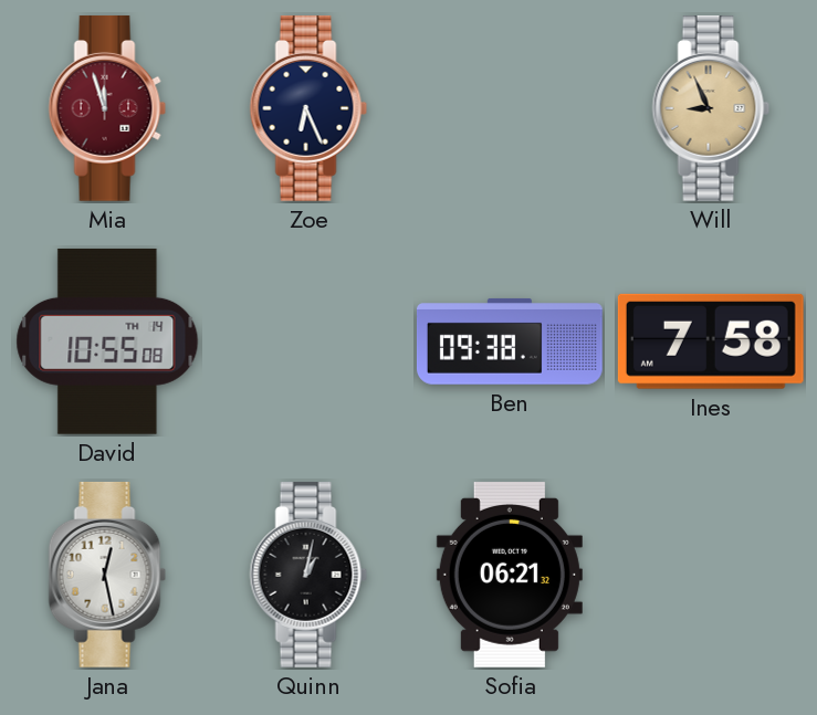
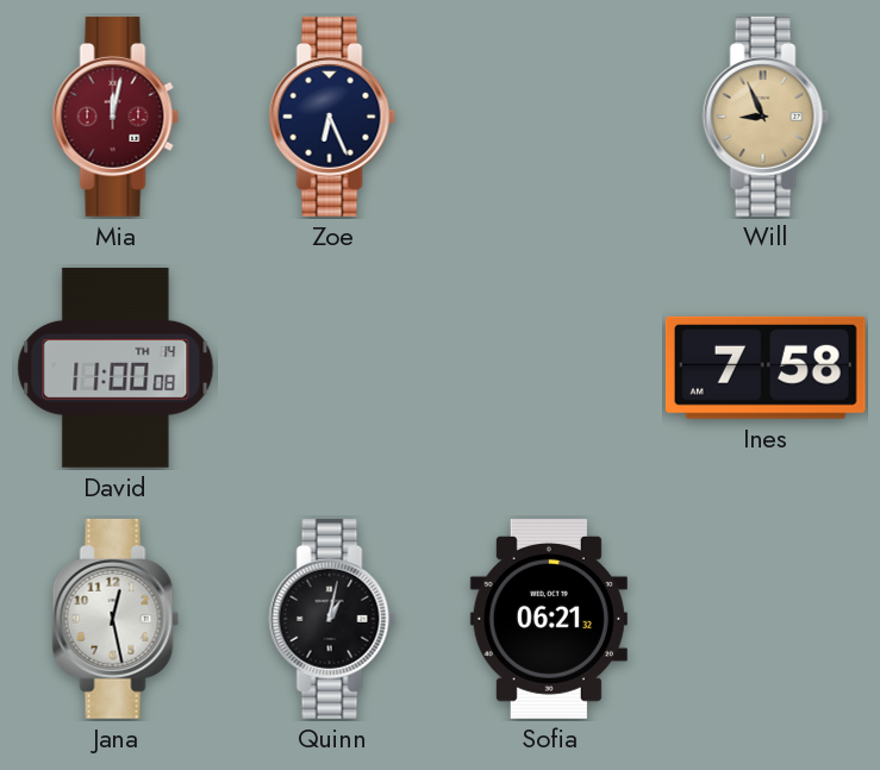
Mia: 11:57 -> 12:02 (116, 117)
David: 10:55 -> 11:00 (116, 368)
Ben: 09:38 -> none (510, 341)
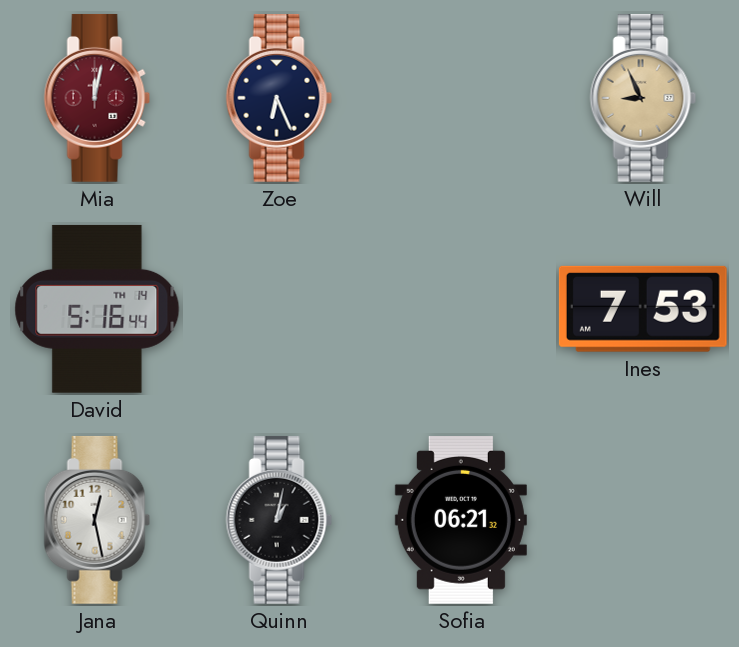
David: 11:00 -> 5:16 (97, 309)
Ines: 7:58 -> 7:53 (643, 309)
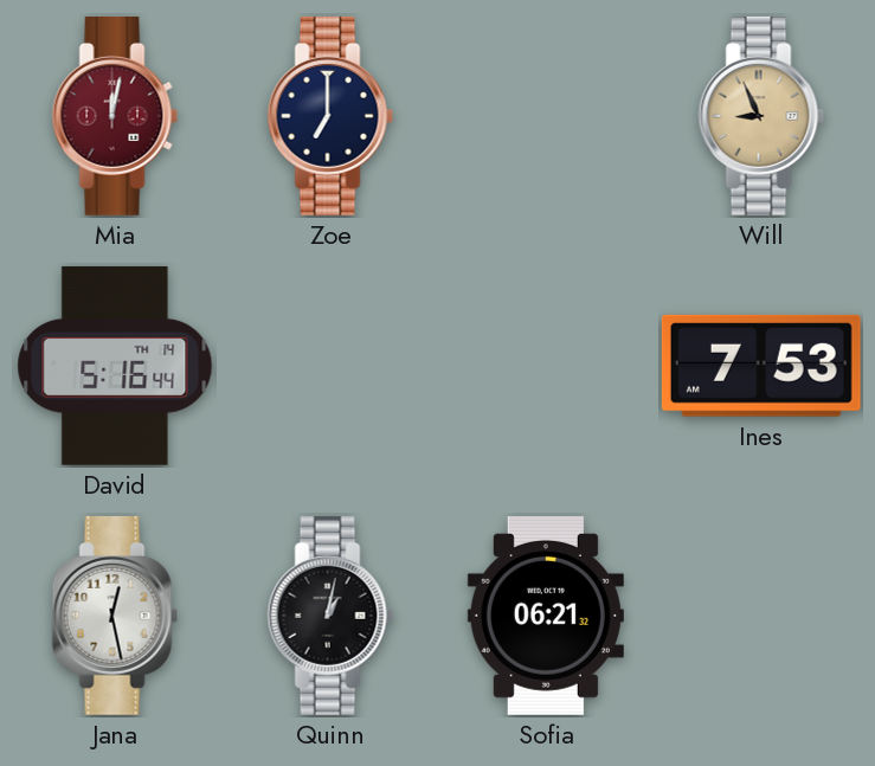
Zoe: 6:26 -> 7:00 (330, 116)
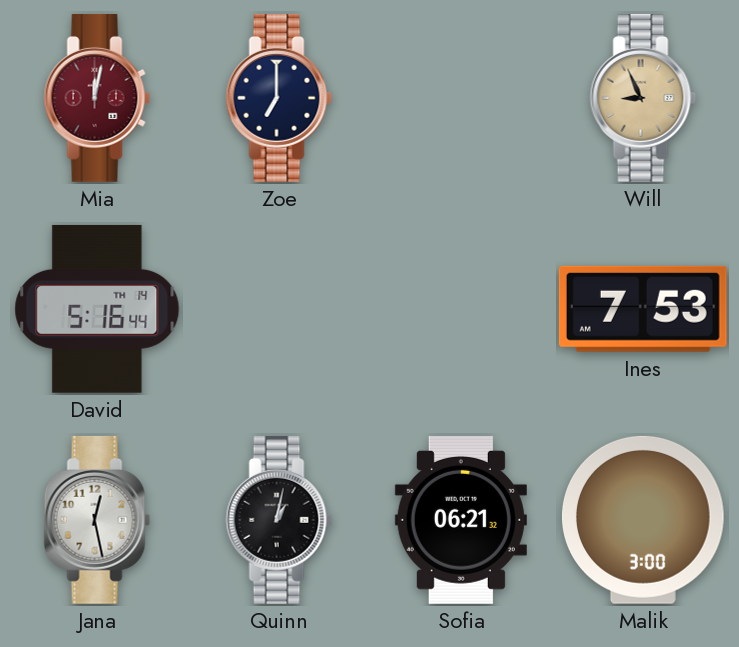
Malik: none -> 3:00 (643, 520)
